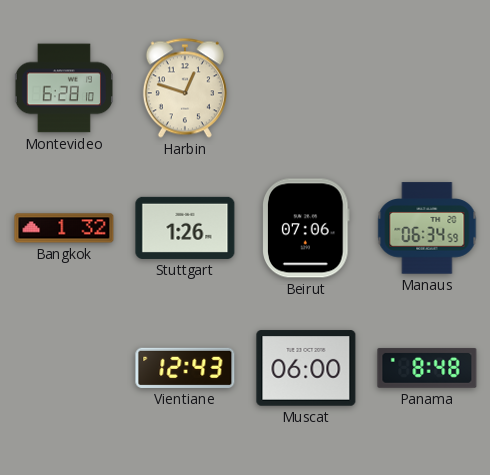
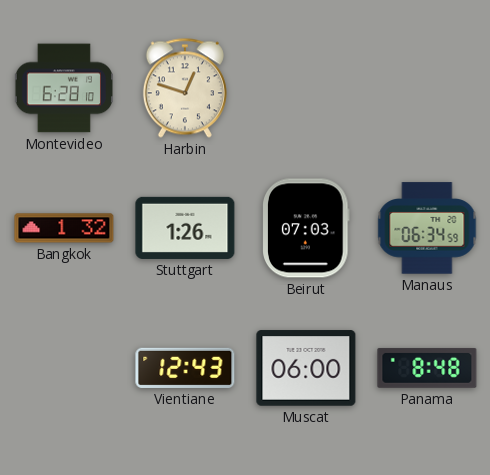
Beirut: 07:06 -> 07:03 (306, 228)
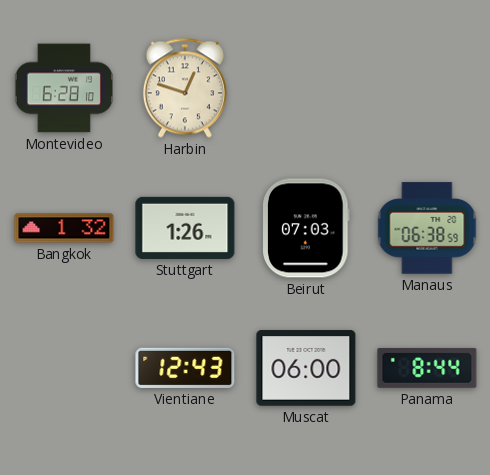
Manaus: 06:34 -> 06:38 (427, 228)
Panama: 8:48 -> 8:44 (427, 368)
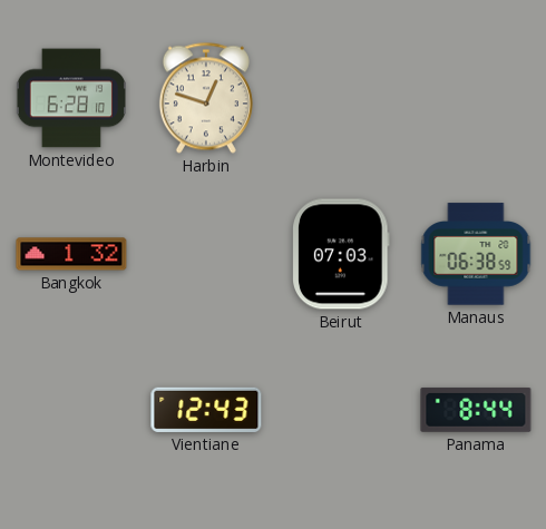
Stuttgart: 1:26 -> none (185, 228)
Muscat: 06:00 -> none (306, 368)
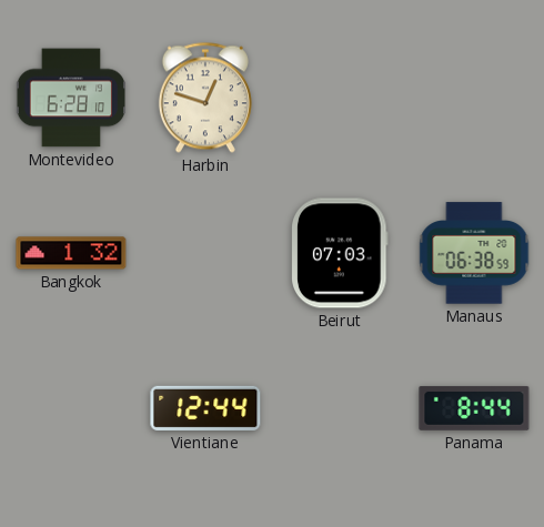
Vientiane: 12:43 -> 12:44 (205, 408)
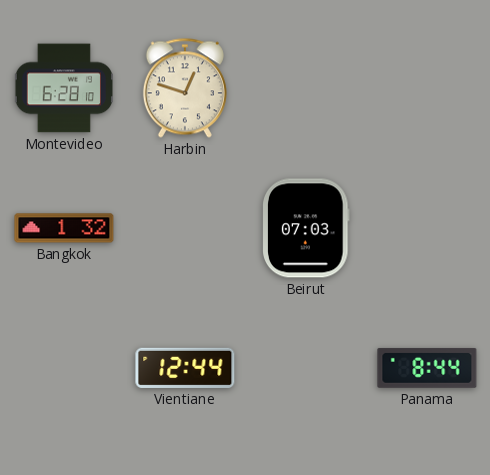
Manaus: 06:38 -> none (474, 253)
